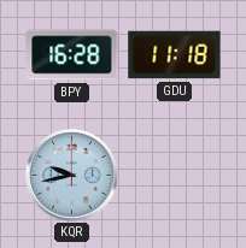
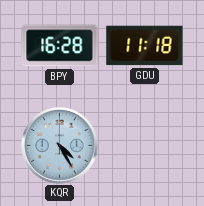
KQR: 9:43 -> 4:25 (60, 146)
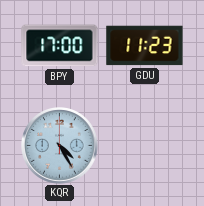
BPY: 16:28 -> 17:00 (60, 46)
GDU: 11:18 -> 11:23 (145, 46)
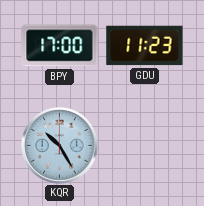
KQR: 4:25 -> 10:25 (60, 146)
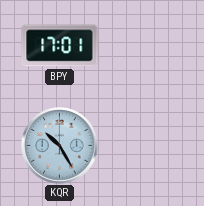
BPY: 17:00 -> 17:01 (60, 46)
GDU: 11:23 -> none (145, 46)
